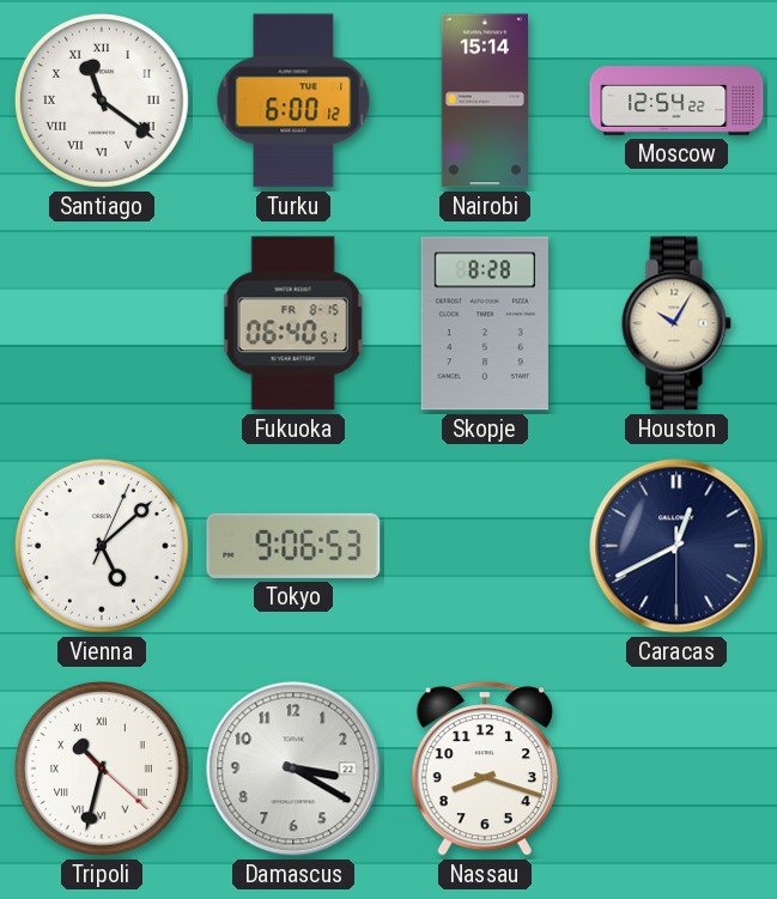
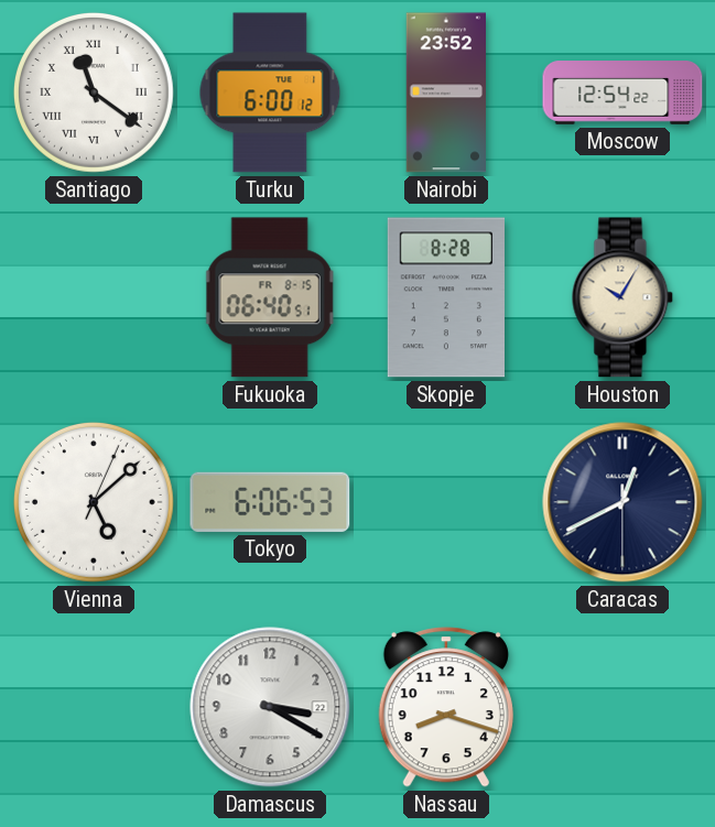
Nairobi: 15:14 -> 23:52 (445, 93)
Tokyo: 9:06 -> 6:06 (270, 502)
Tripoli: 10:32 -> none (102, 769)
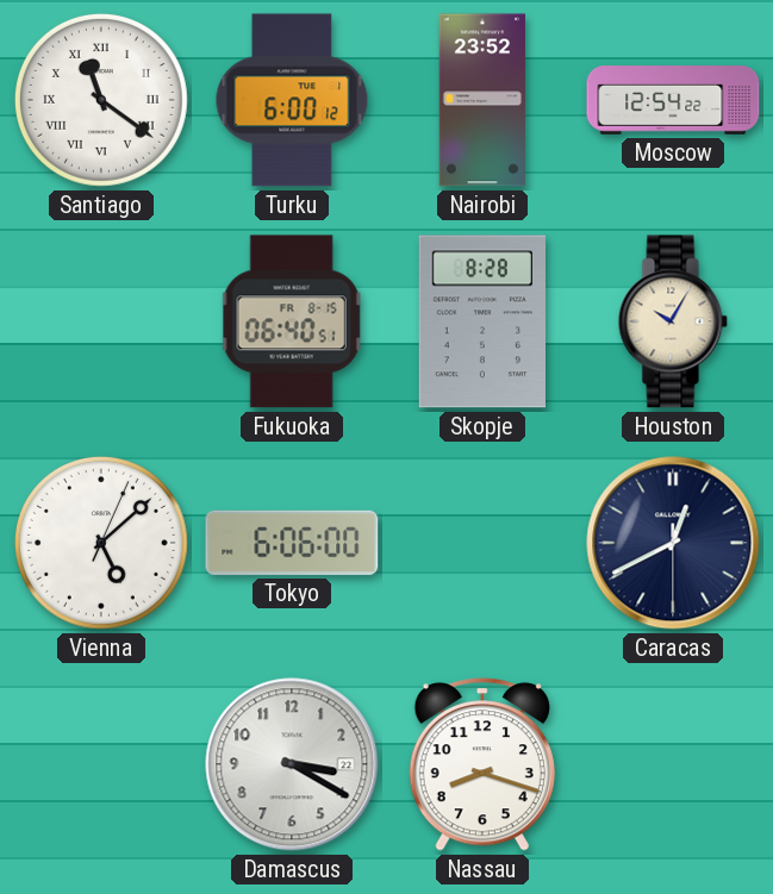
Tokyo: 6:06:53 -> 6:06:00 (292, 543)
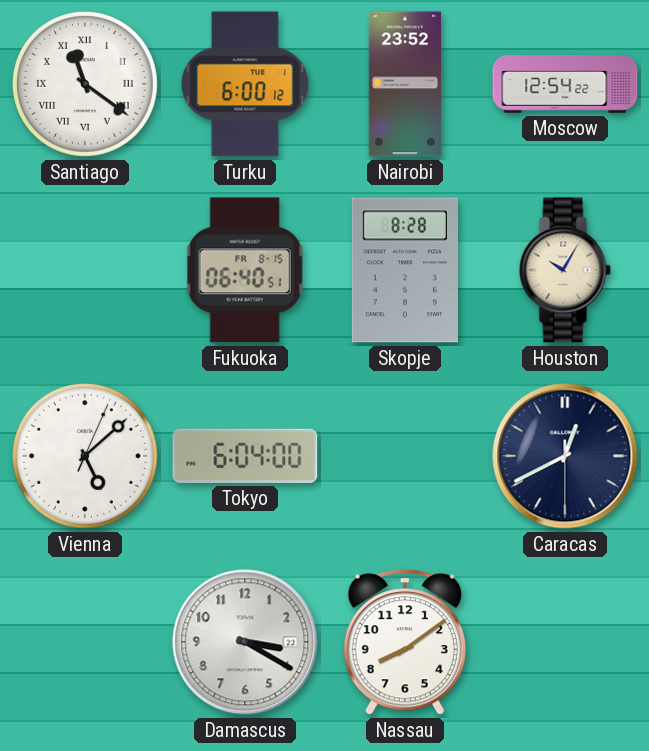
Tokyo: 6:06 -> 6:04 (245, 456)
Nassau: 8:18 -> 8:09 (405, 642)
